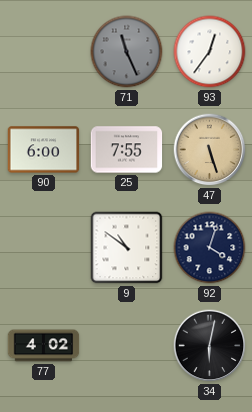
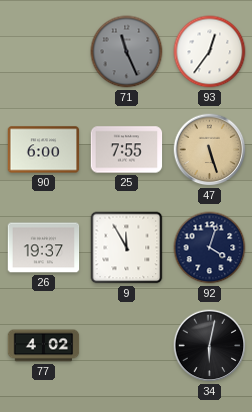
26: none -> 19:37 (44, 248)
9: 10:51 -> 11:55 (127, 248)
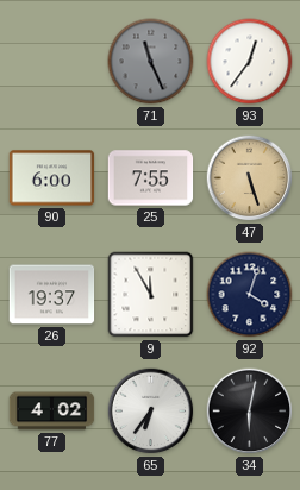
65: none -> 6:36 (151, 412)
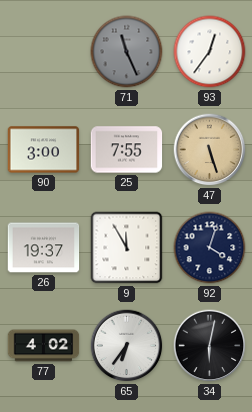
90: 6:00 -> 3:00 (44, 150)
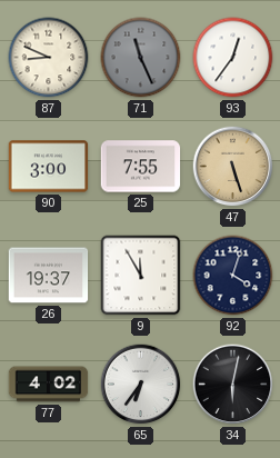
87: none -> 8:49 (49, 58)
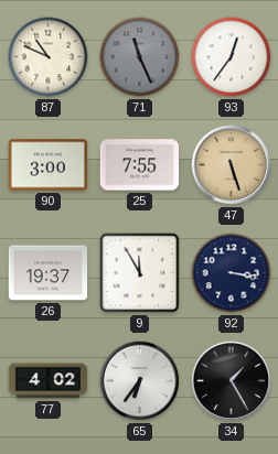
87: 8:49 -> 10:49 (49, 57)
92: 4:03 -> 3:17 (232, 273)
34: 6:02 -> 1:25 (232, 381)
